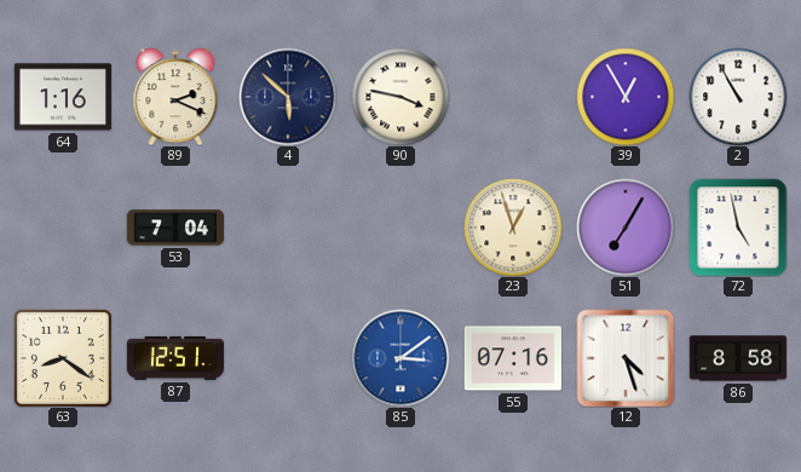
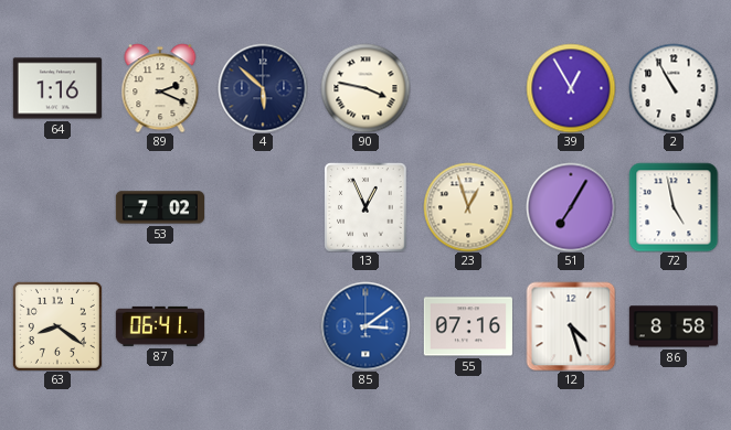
53: 7:04 -> 7:02 (159, 207)
13: none -> 12:56 (365, 207)
87: 12:51 -> 06:41 (160, 326)
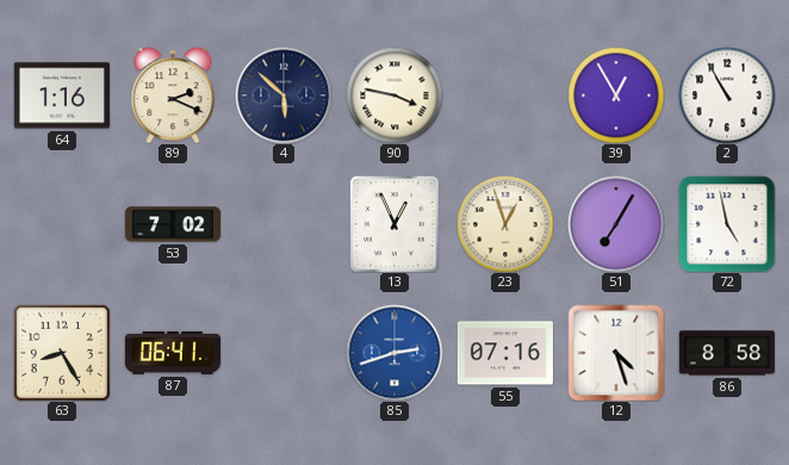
63: 8:21 -> 8:25 (62, 353)
85: 3:09 -> 2:42 (394, 353)
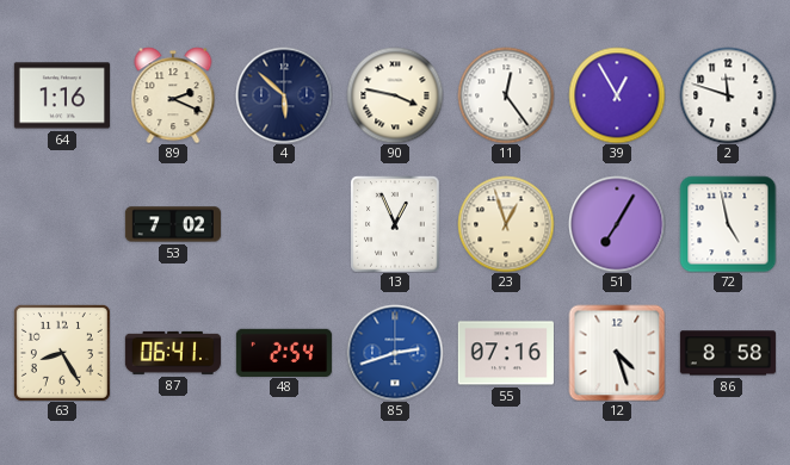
11: none -> 12:24 (506, 95)
2: 10:55 -> 11:48 (728, 95)
48: none -> 2:54 (284, 352)
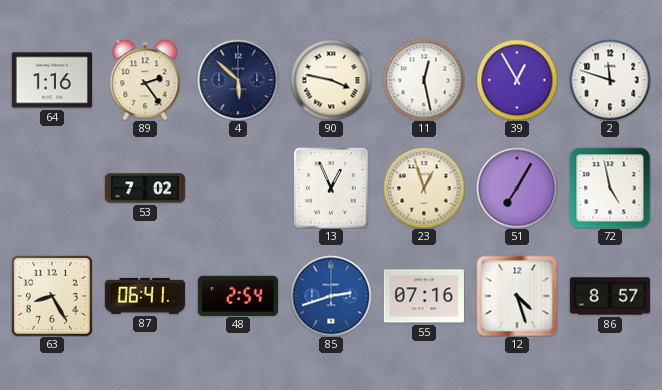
89: 2:19 -> 2:24 (145, 80)
11: 12:24 -> 12:28 (424, 80)
86: 8:58 -> 8:57 (610, 296)
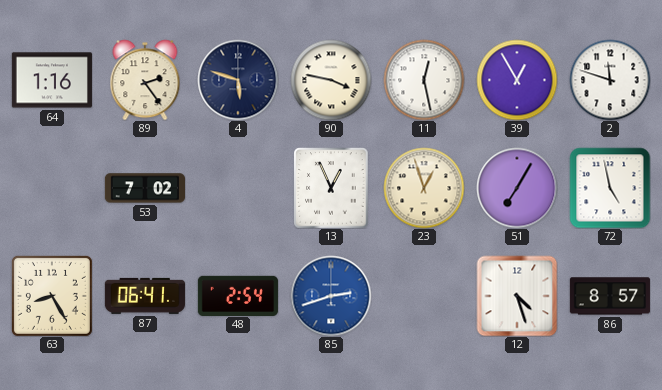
4: 5:52 -> 5:48 (238, 80)
55: 07:16 -> none (424, 296)
